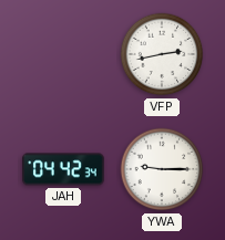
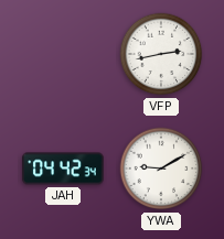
YWA: 9:15 -> 9:10 (161, 169)
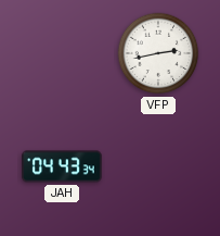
JAH: 04:42 -> 04:43 (62, 166)
YWA: 9:10 -> none (161, 169)
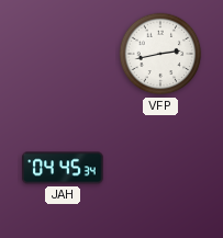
JAH: 04:43 -> 04:45 (63, 168)
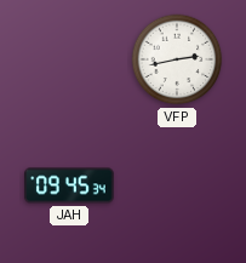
JAH: 04:45 -> 09:45 (69, 185)
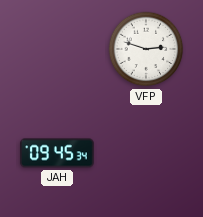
VFP: 2:43 -> 2:48 (146, 49)
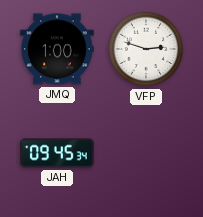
JMQ: none -> 1:00 (57, 49)
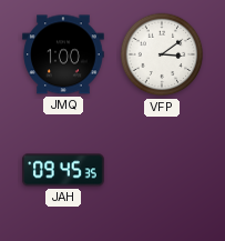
VFP: 2:48 -> 3:09 (162, 54)
JAH: 09:45:34 -> 09:45:35 (63, 170)
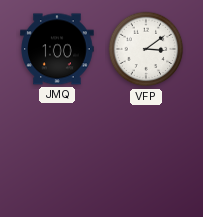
JAH: 09:45 -> none (63, 170)
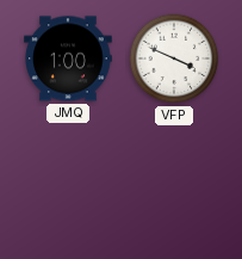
VFP: 3:09 -> 3:49 (174, 58)
